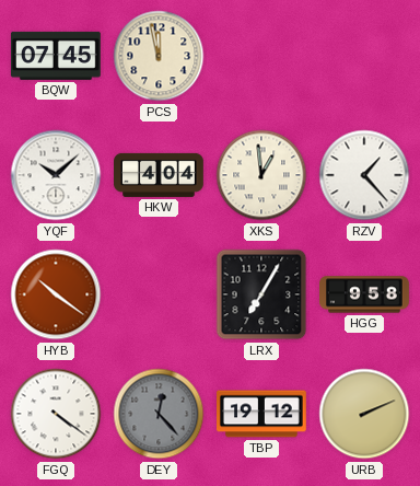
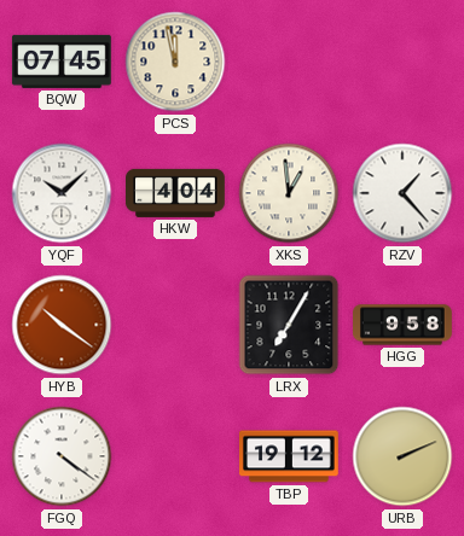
DEY: 12:23 -> none (159, 414)
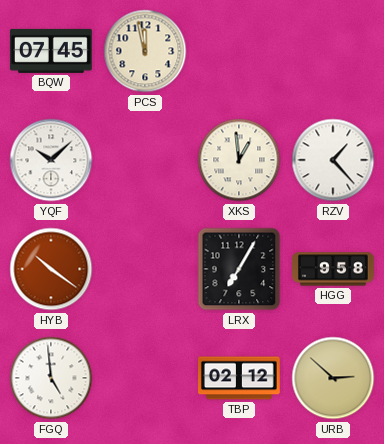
HKW: 4:04 -> none (176, 193)
FGQ: 4:21 -> 4:59 (51, 378)
TBP: 19:12 -> 02:12 (240, 378)
URB: 2:11 -> 2:52 (333, 378)
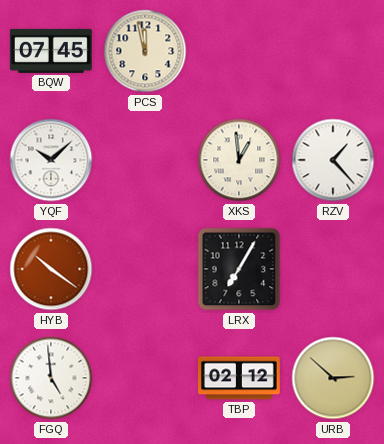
HGG: 9:58 -> none (334, 269)
